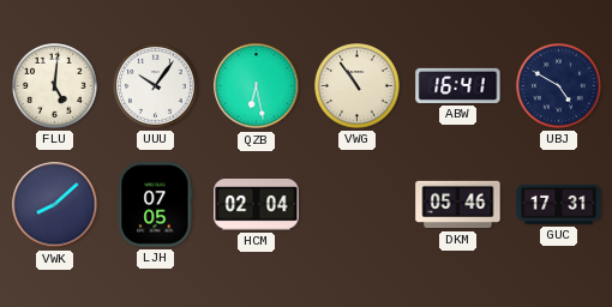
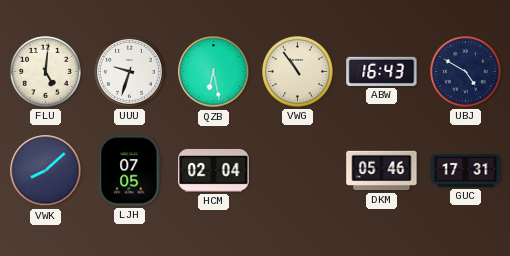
UUU: 10:06 -> 9:33 (130, 72)
ABW: 16:41 -> 16:43 (382, 71)
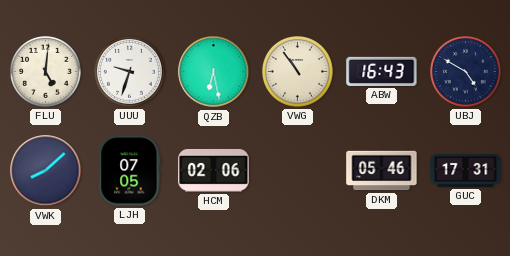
HCM: 02:04 -> 02:06 (214, 170)
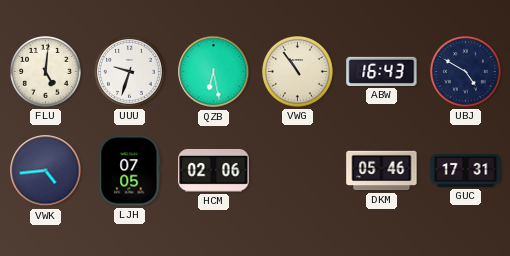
VWK: 8:08 -> 4:44 (46, 171)
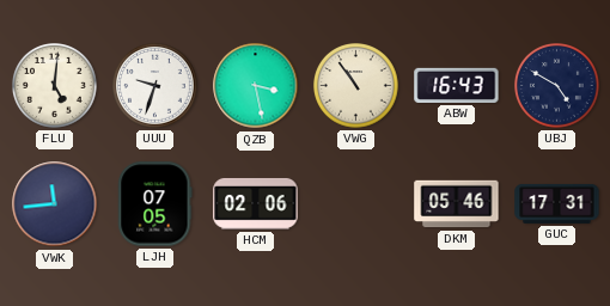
QZB: 6:28 -> 3:28 (256, 86)
VWK: 4:44 -> 11:44 (55, 204)
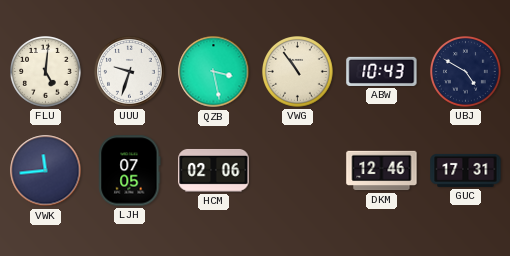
ABW: 16:43 -> 10:43 (382, 71)
DKM: 05:46 -> 12:46 (382, 171)
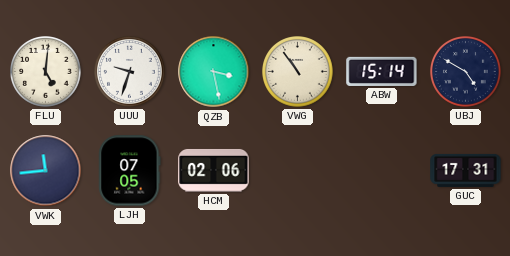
ABW: 10:43 -> 15:14 (382, 71)
DKM: 12:46 -> none (382, 171)
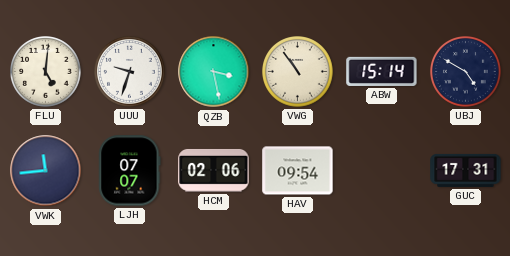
LJH: 07:05 -> 07:07 (130, 171)
HAV: none -> 09:54 (298, 171)
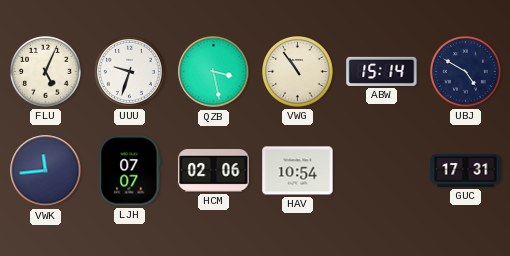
FLU: 5:01 -> 5:04 (46, 72)
HAV: 09:54 -> 10:54 (298, 171)
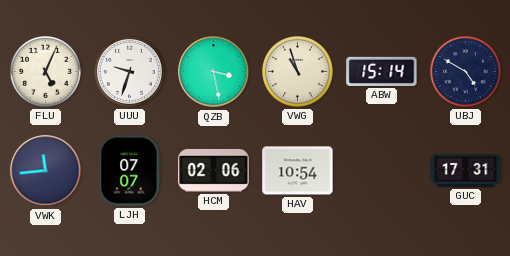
VWG: 10:54 -> 10:57 (298, 72)
